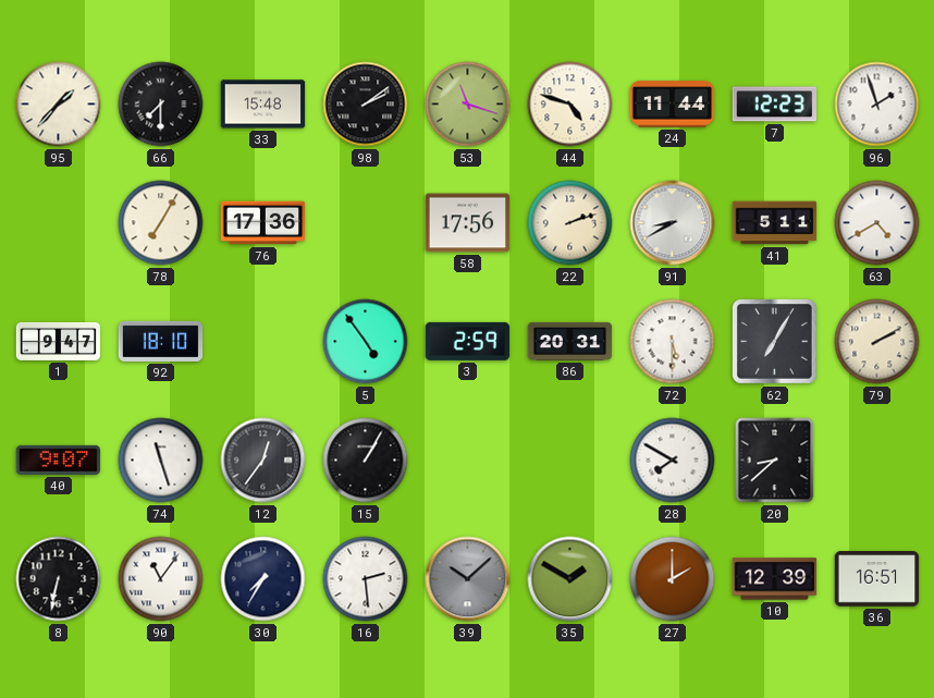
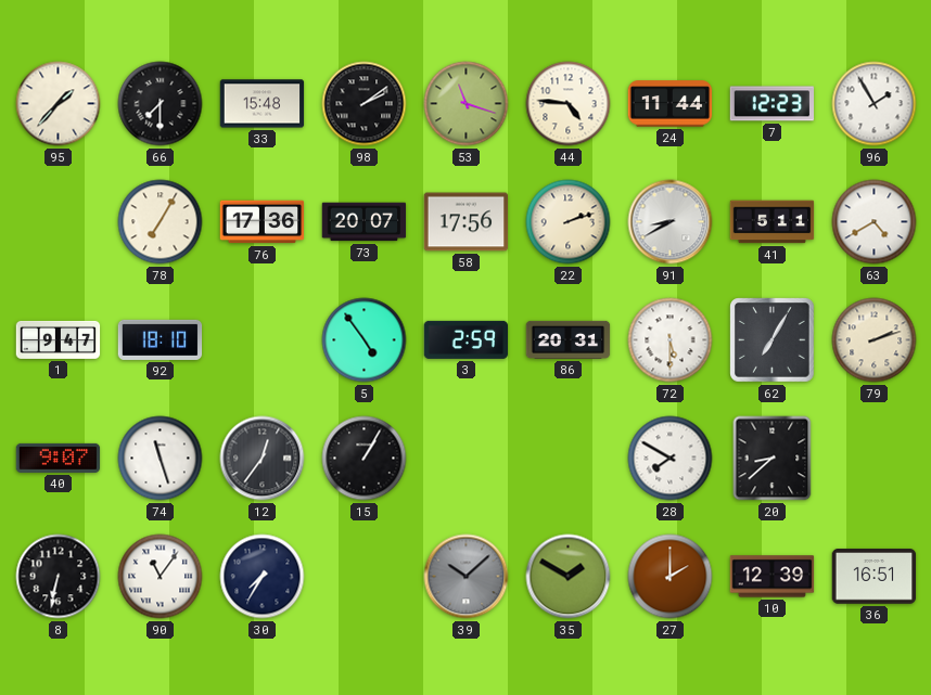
44: 4:48 -> 4:46 (569, 104)
96: 1:57 -> 1:55 (875, 104)
73: none -> 20:07 (365, 222)
79: 2:10 -> 2:12 (875, 340)
16: 2:29 -> none (366, 579)
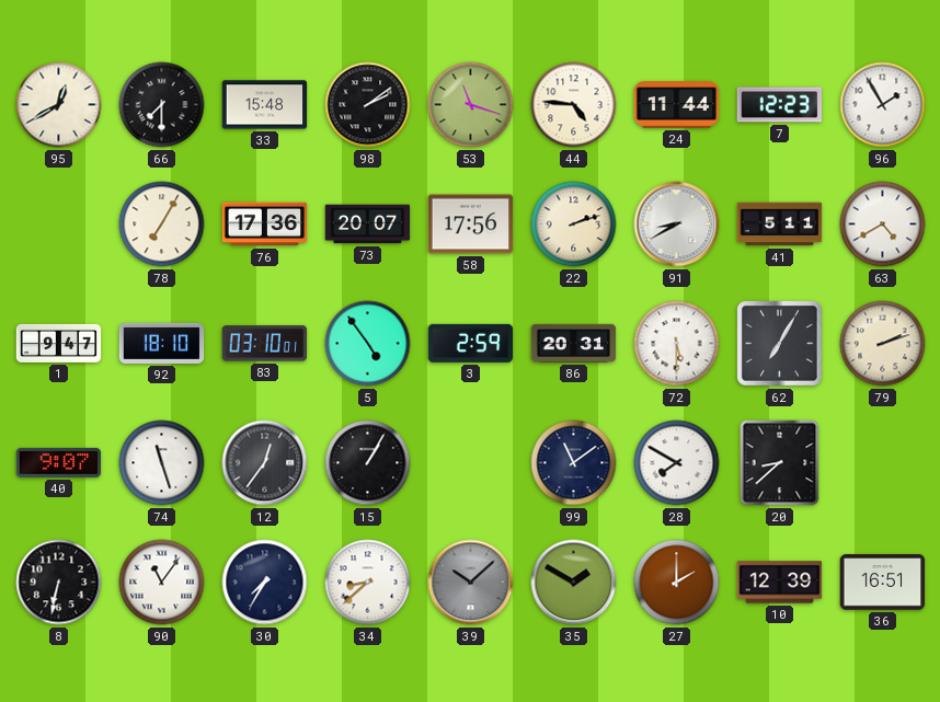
95: 1:37 -> 12:40 (59, 105)
83: none -> 03:10 (264, 344)
99: none -> 11:09 (574, 463)
34: none -> 8:38 (368, 583)
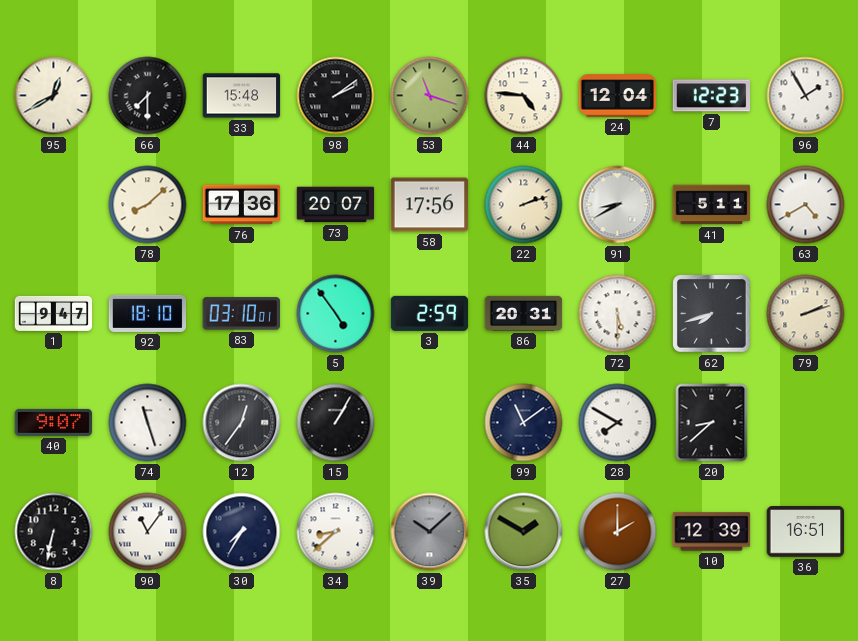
24: 11:44 -> 12:04 (618, 96)
78: 7:05 -> 8:08 (148, 205)
62: 7:05 -> 7:42 (712, 314)
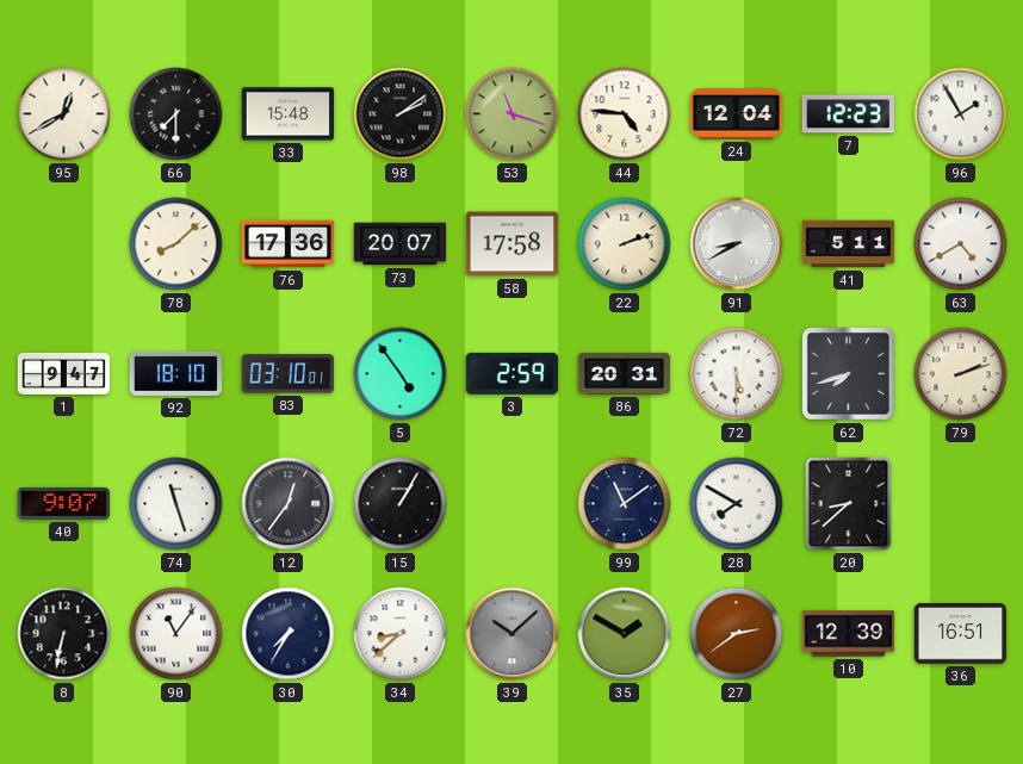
58: 17:56 -> 17:58 (513, 244)
27: 2:00 -> 2:39 (737, 634)
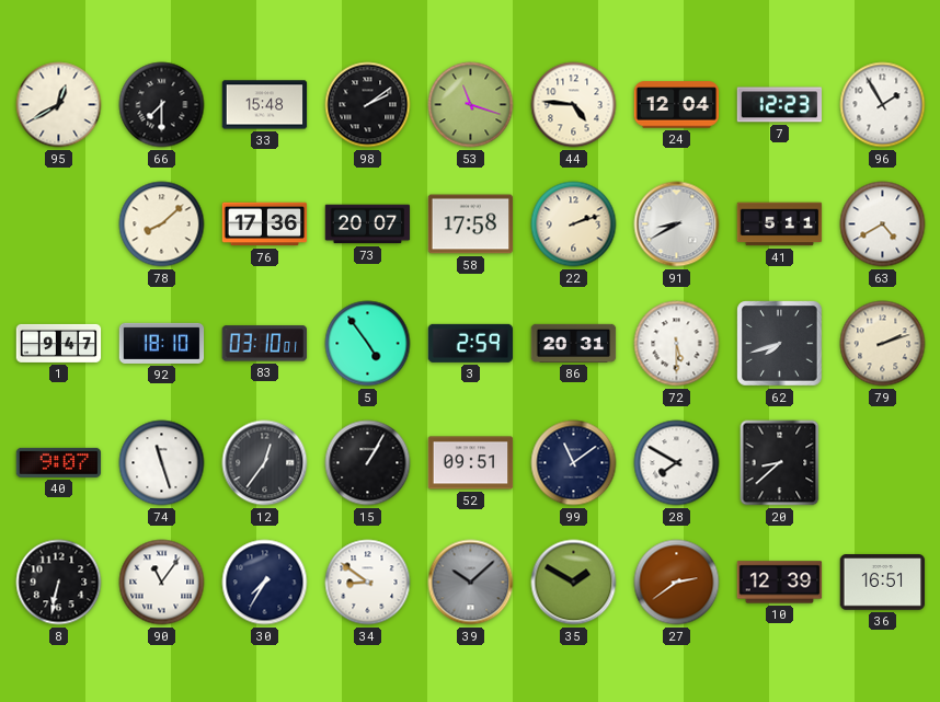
52: none -> 09:51 (471, 463)
34: 8:38 -> 8:51 (368, 583)
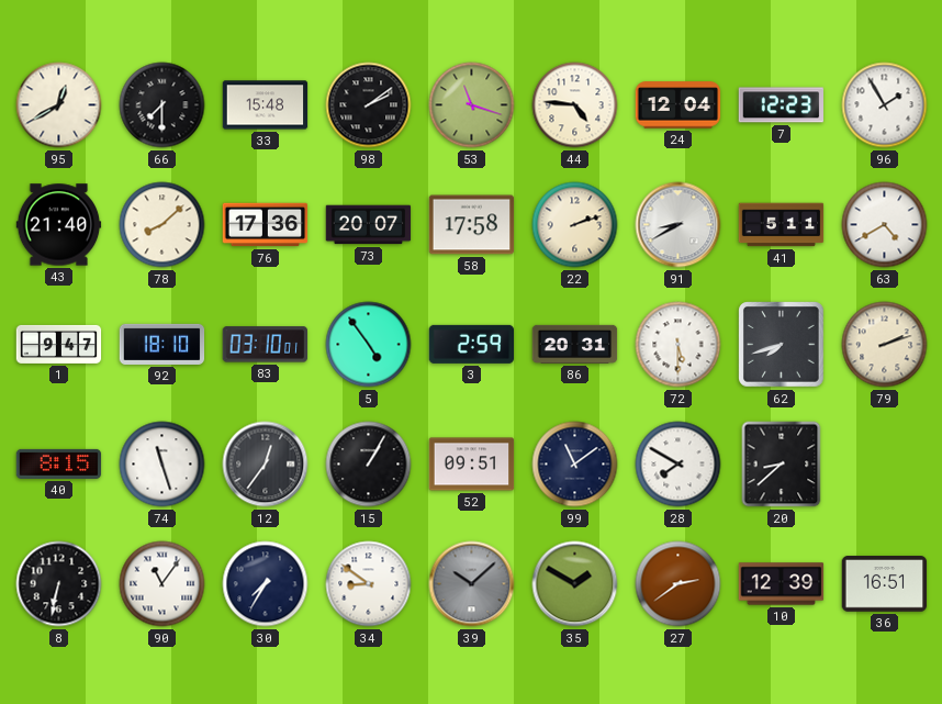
43: none -> 21:40 (59, 225)
40: 9:07 -> 8:15 (59, 463)
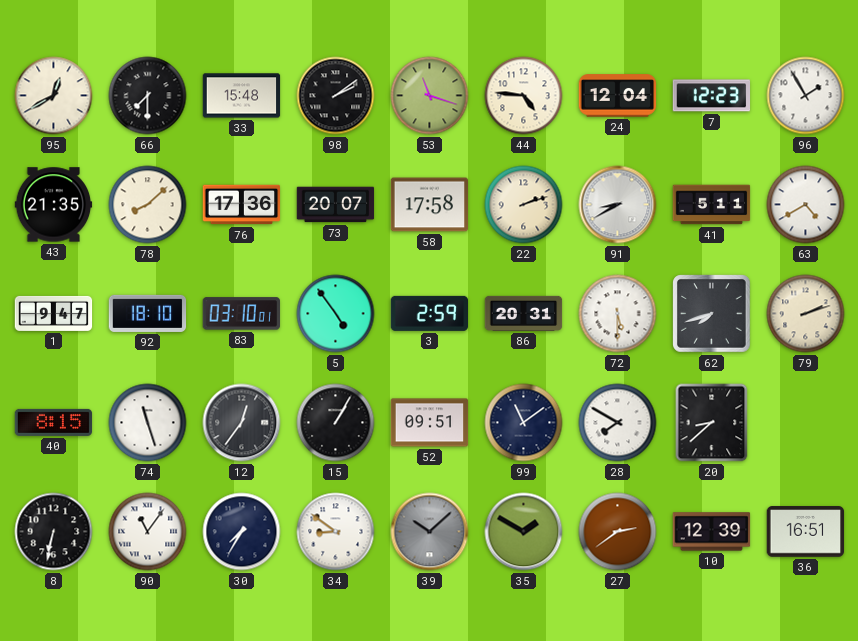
43: 21:40 -> 21:35 (54, 205)
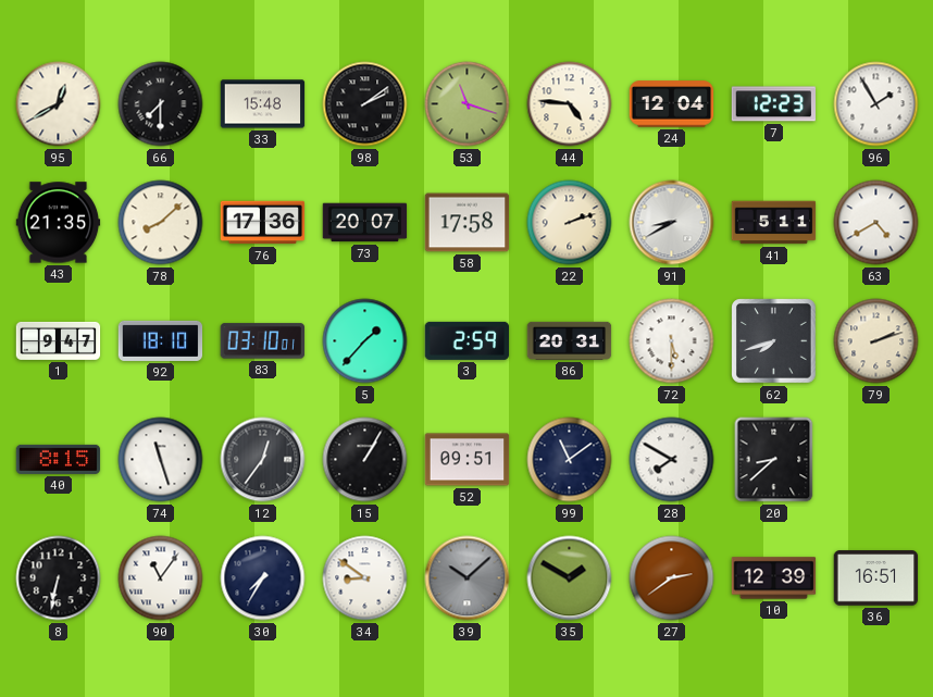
5: 4:54 -> 1:37 (365, 341)
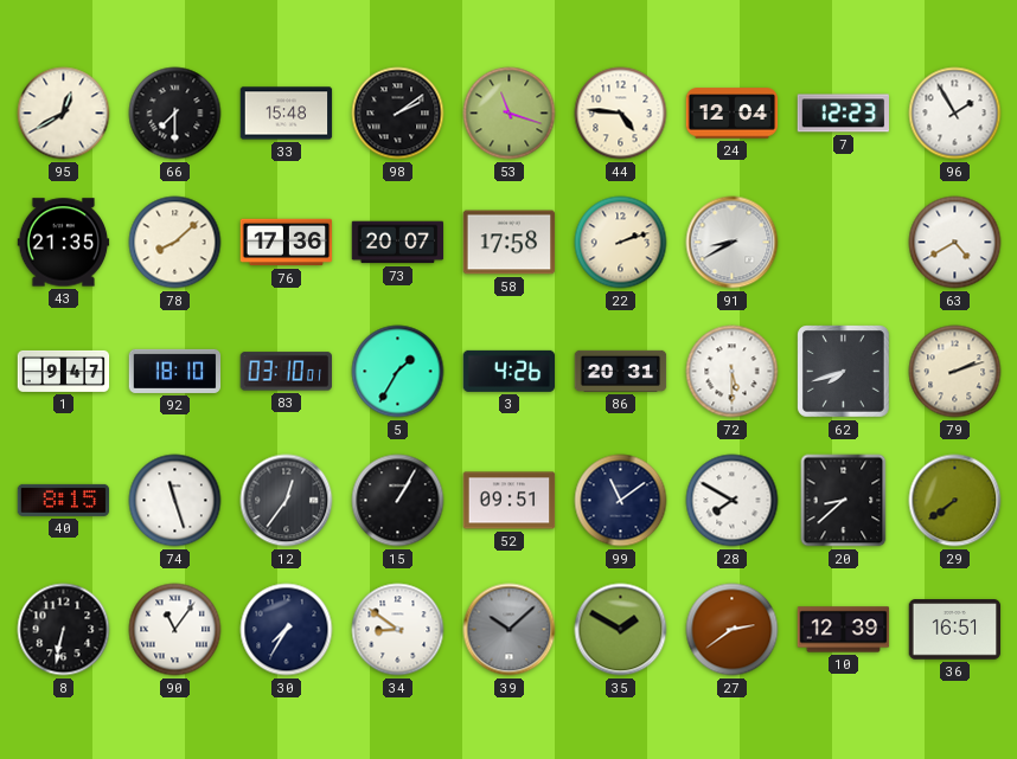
41: 5:11 -> none (774, 223)
5: 1:37 -> 1:35 (398, 372)
3: 2:59 -> 4:26 (510, 371)
29: none -> 7:39 (955, 501)
